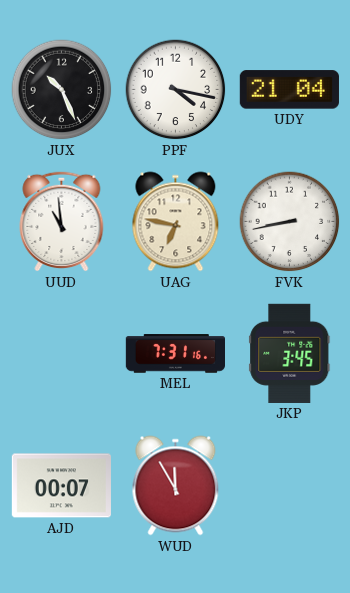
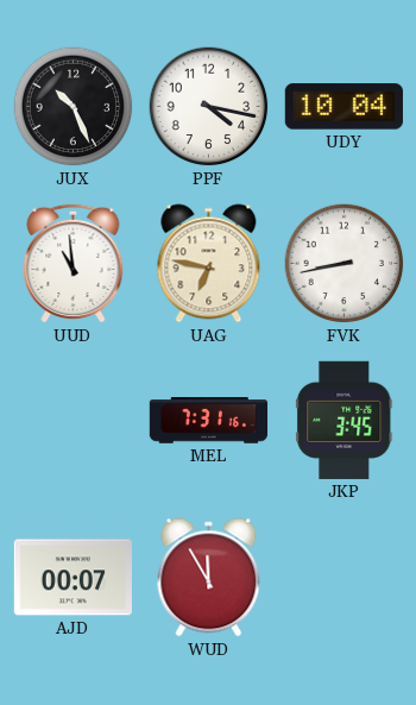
UDY: 21:04 -> 10:04 (343, 107)
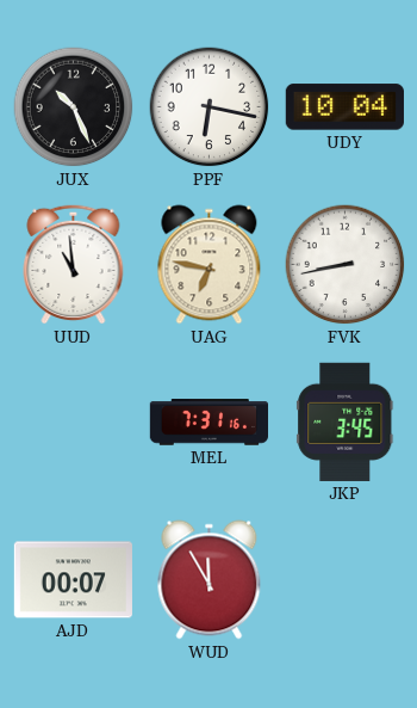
PPF: 4:17 -> 6:17 (210, 107)
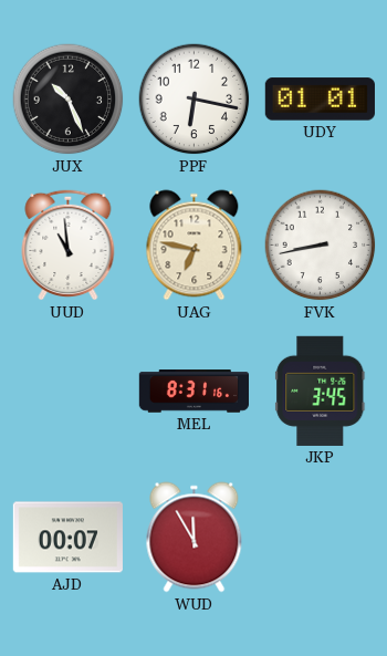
UDY: 10:04 -> 01:01 (320, 100)
MEL: 7:31 -> 8:31 (193, 392)
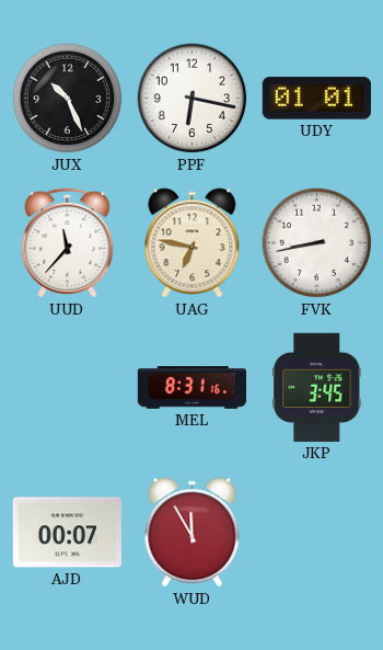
UUD: 10:59 -> 11:37 (68, 242)
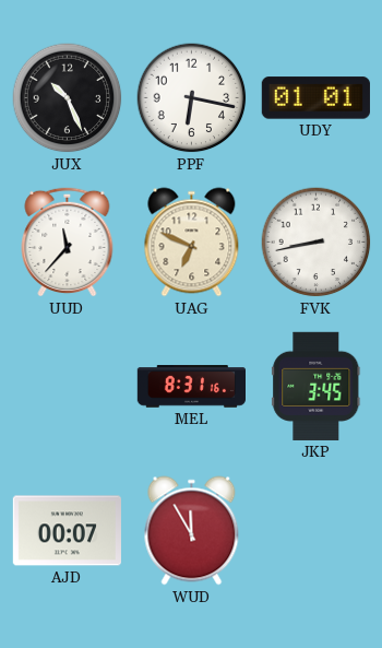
UAG: 6:47 -> 6:49 (192, 243)
